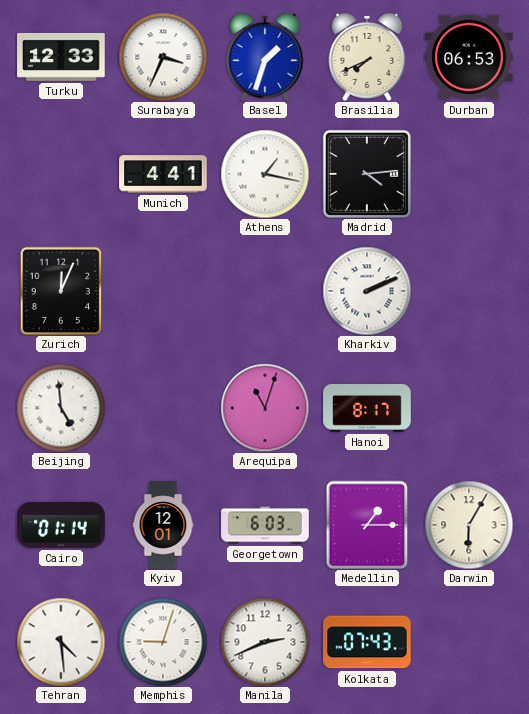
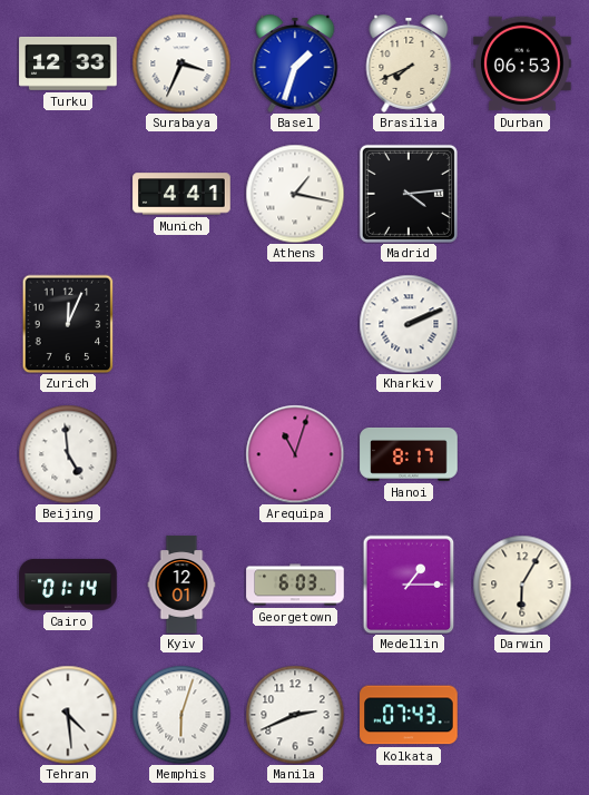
Memphis: 9:03 -> 6:03 (181, 715)
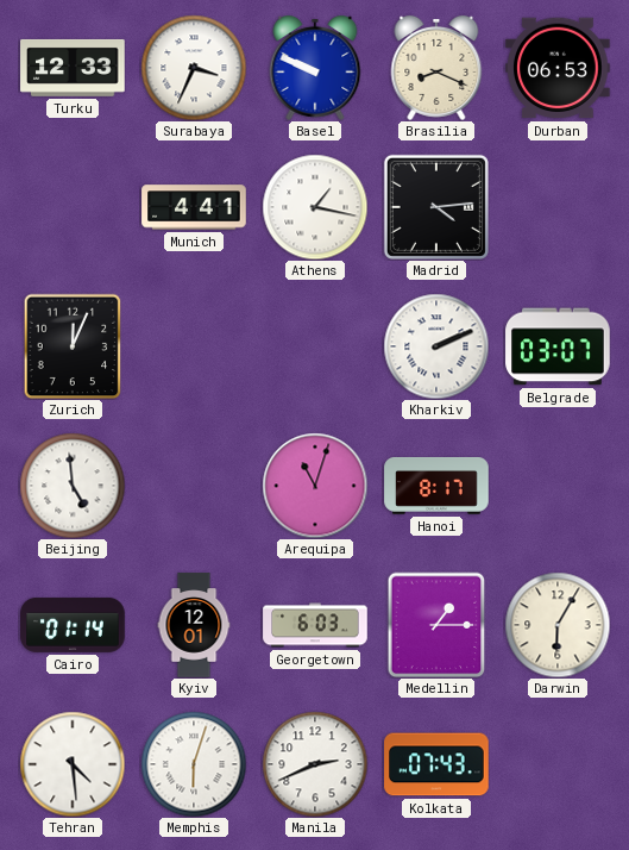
Basel: 1:33 -> 9:49 (315, 68)
Brasilia: 7:41 -> 8:19 (436, 68)
Belgrade: none -> 03:07 (558, 346)
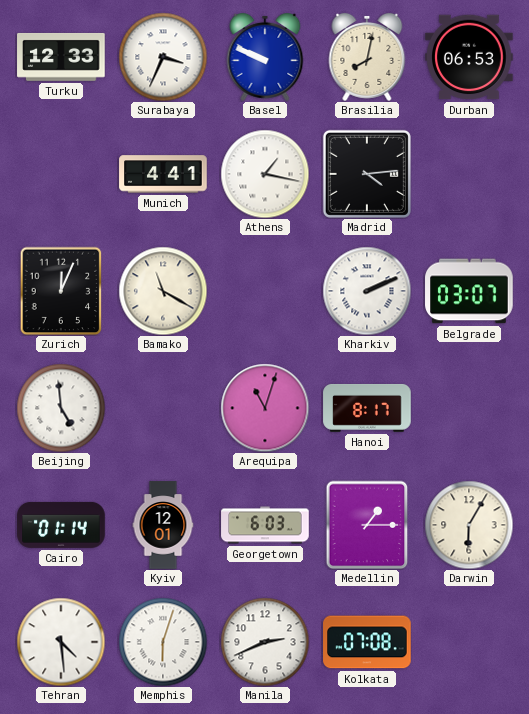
Brasilia: 8:19 -> 8:02 (367, 57)
Bamako: none -> 11:20 (163, 291)
Kolkata: 07:43 -> 07:08 (367, 642)
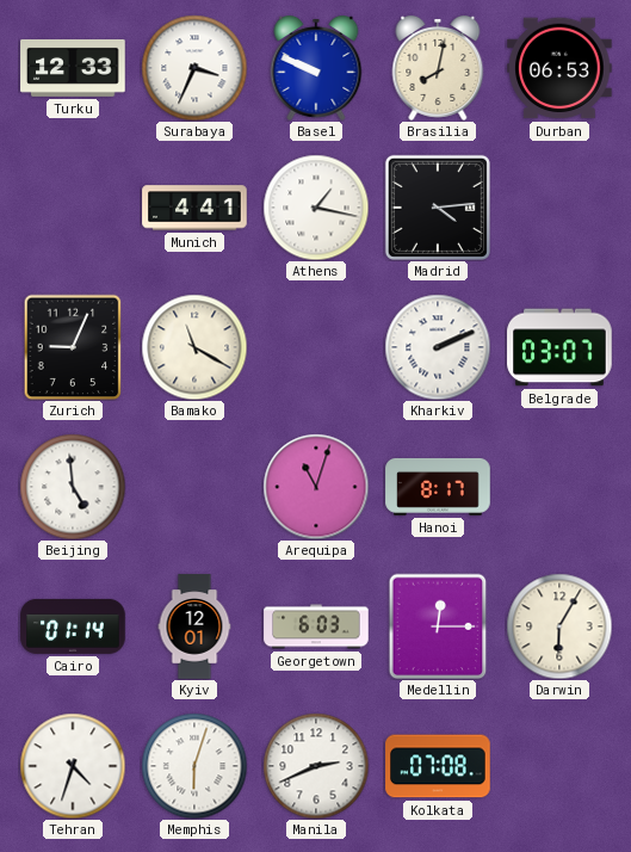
Zurich: 12:04 -> 9:04 (73, 347)
Medellin: 1:15 -> 12:15 (438, 626)
Tehran: 4:29 -> 4:33 (73, 766)
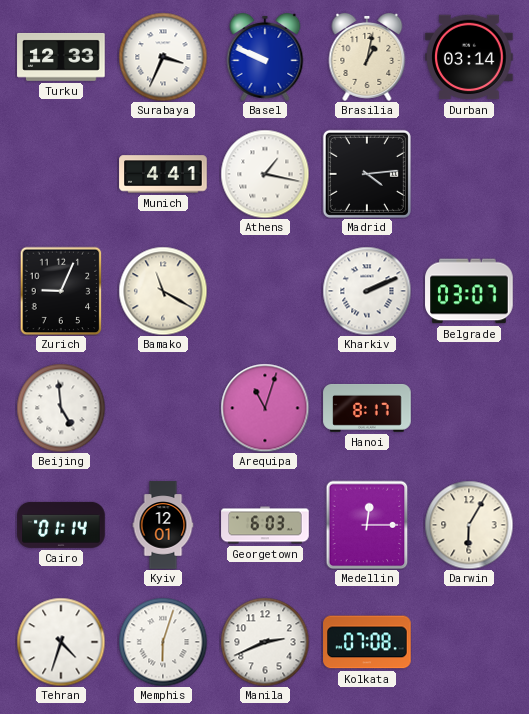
Brasilia: 8:02 -> 1:02 (367, 57)
Durban: 06:53 -> 03:14 (469, 57)
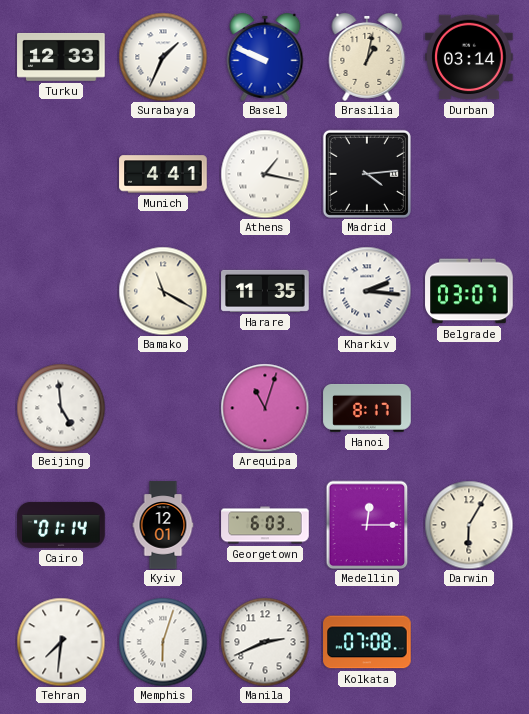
Surabaya: 3:34 -> 1:34 (163, 57)
Zurich: 9:04 -> none (61, 291)
Harare: none -> 11:35 (265, 291)
Kharkiv: 2:11 -> 2:16 (367, 291)
Tehran: 4:33 -> 7:31 (61, 642)
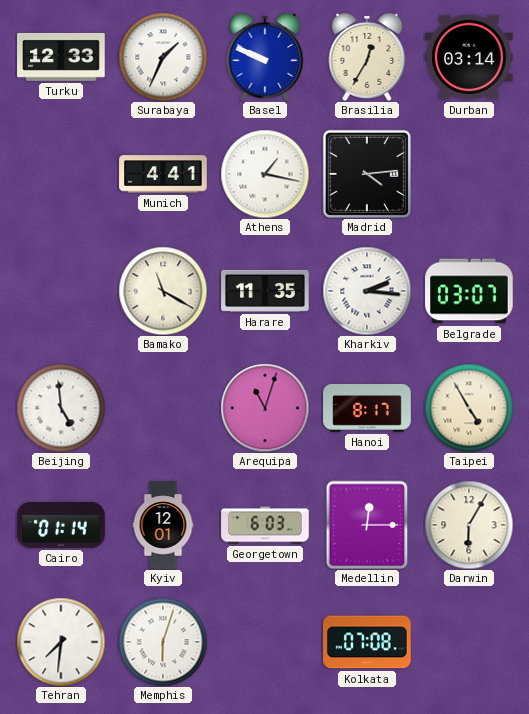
Brasilia: 1:02 -> 12:35 (367, 57)
Taipei: none -> 4:55 (469, 408)
Manila: 2:41 -> none (265, 642)
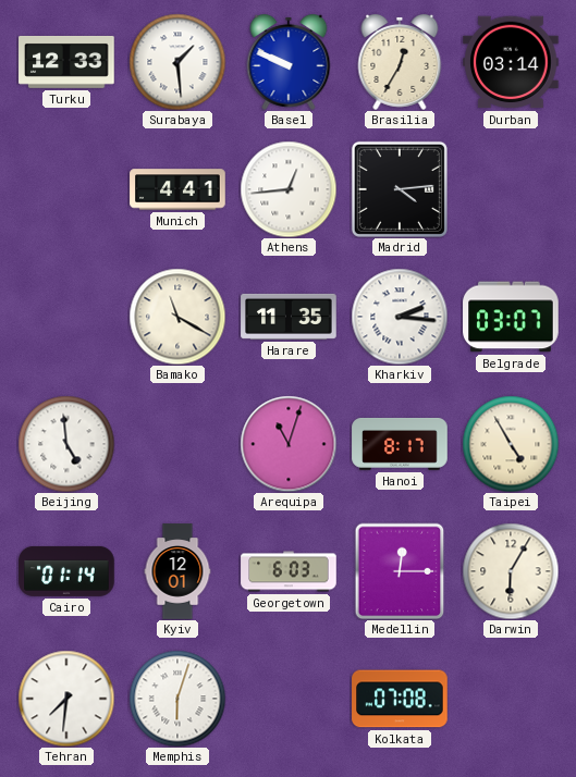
Surabaya: 1:34 -> 1:29 (177, 62)
Athens: 1:17 -> 12:44 (289, 189)
